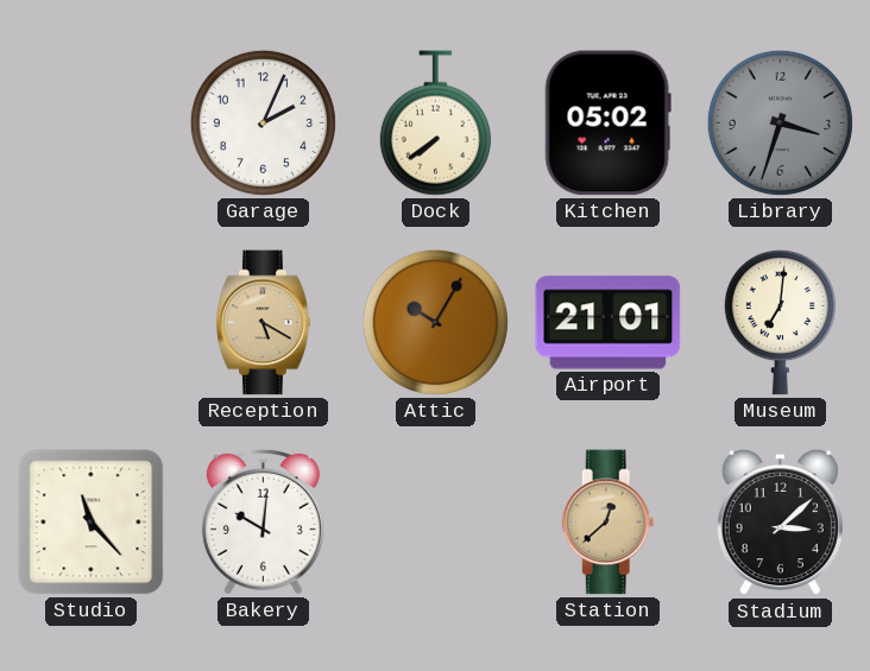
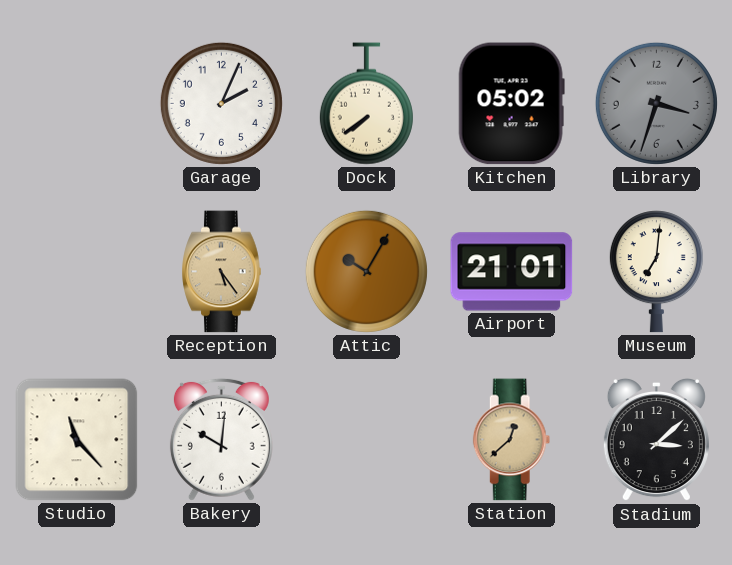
Reception: 5:20 -> 5:24 (222, 272)
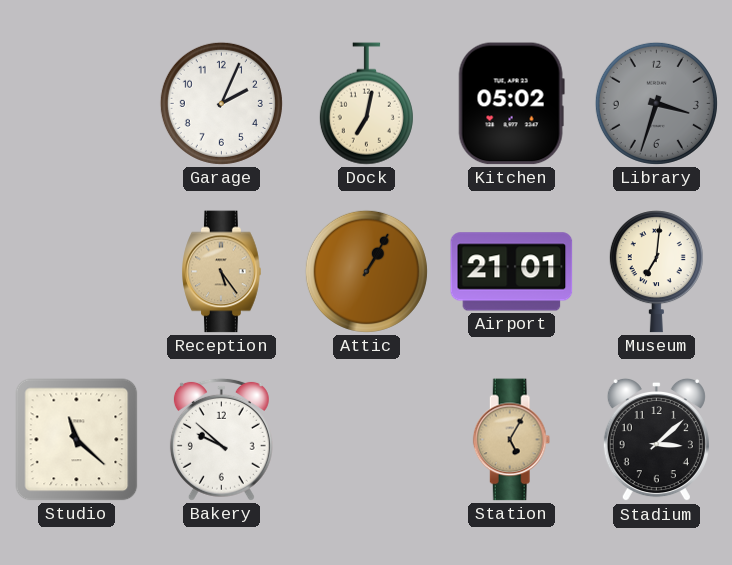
Dock: 7:39 -> 7:02 (366, 104)
Attic: 10:05 -> 1:05 (366, 271)
Studio: 11:23 -> 11:22 (77, 440)
Bakery: 10:01 -> 9:52 (221, 439)
Station: 12:38 -> 5:05 (512, 440)
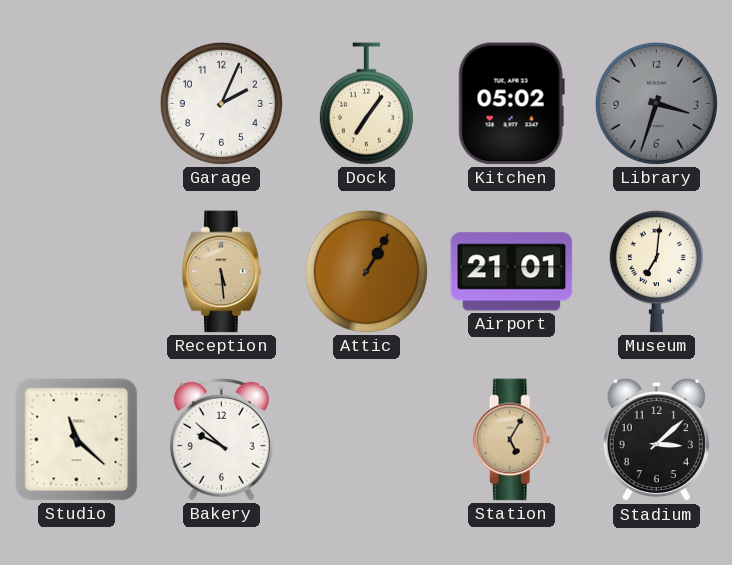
Dock: 7:02 -> 7:06 (366, 104)
Reception: 5:24 -> 5:29 (222, 272)
